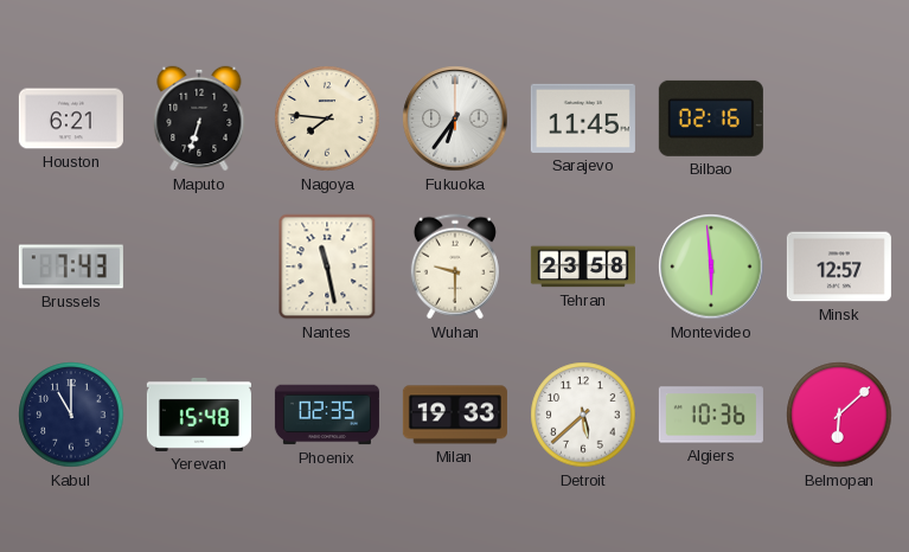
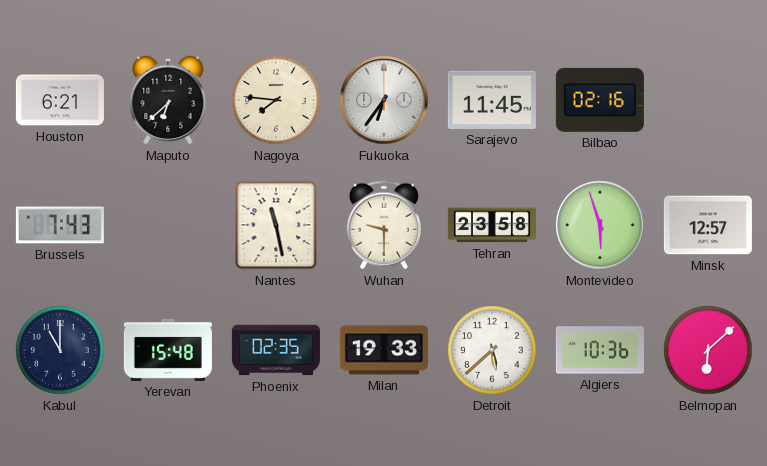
Maputo: 6:33 -> 6:38 (168, 100)
Montevideo: 5:59 -> 5:57 (600, 225)
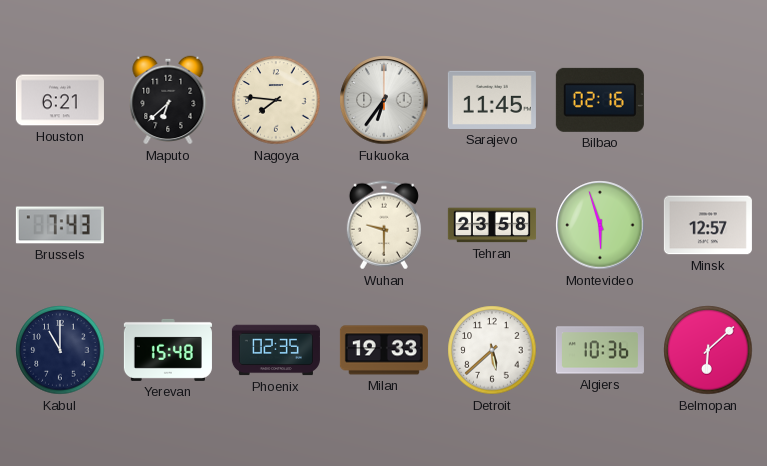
Nantes: 11:28 -> none (276, 225)
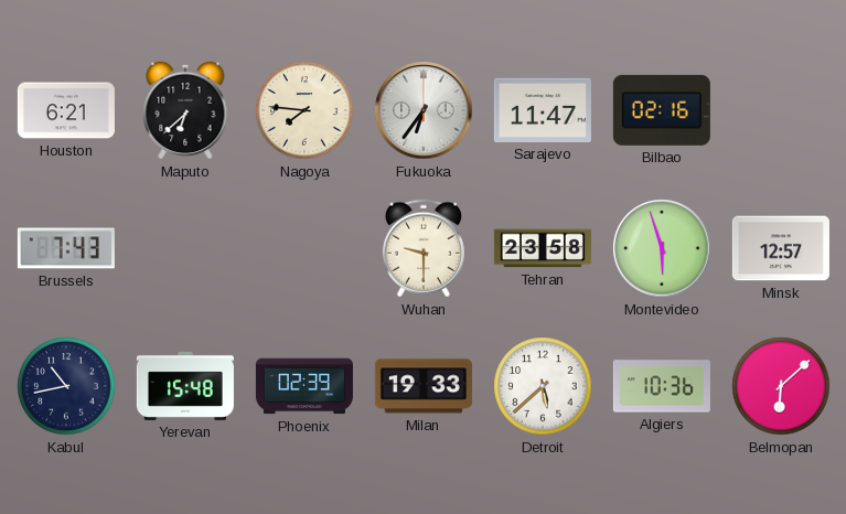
Sarajevo: 11:45 -> 11:47 (543, 110)
Kabul: 11:00 -> 10:43 (66, 386)
Phoenix: 02:35 -> 02:39 (304, 386)
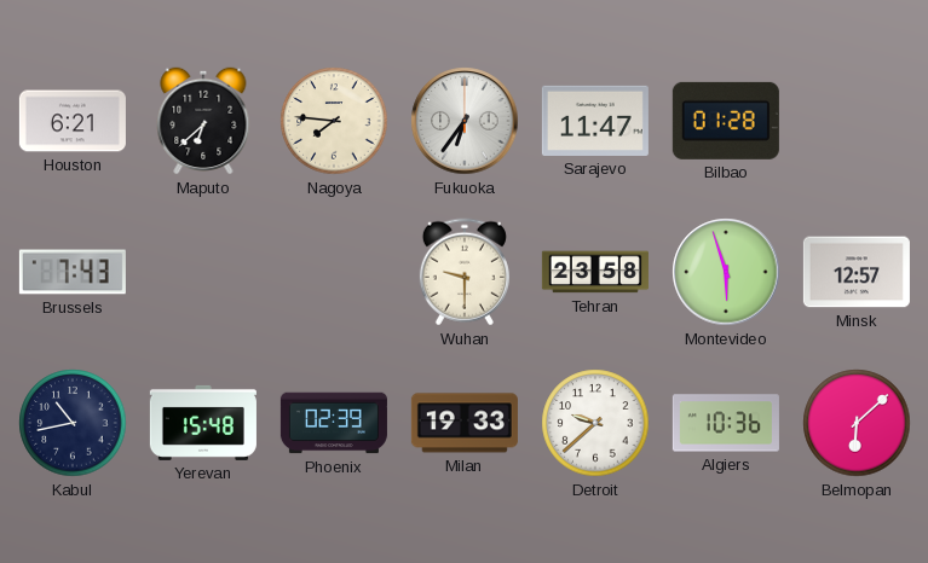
Bilbao: 02:16 -> 01:28 (726, 121)
Detroit: 5:38 -> 9:38 (595, 423)
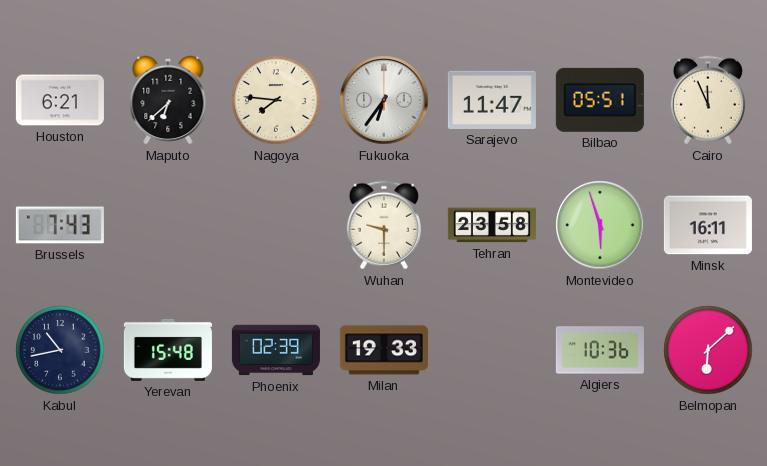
Bilbao: 01:28 -> 05:51 (600, 100)
Cairo: none -> 11:56 (708, 100)
Minsk: 12:57 -> 16:11 (708, 225)
Detroit: 9:38 -> none (595, 423)
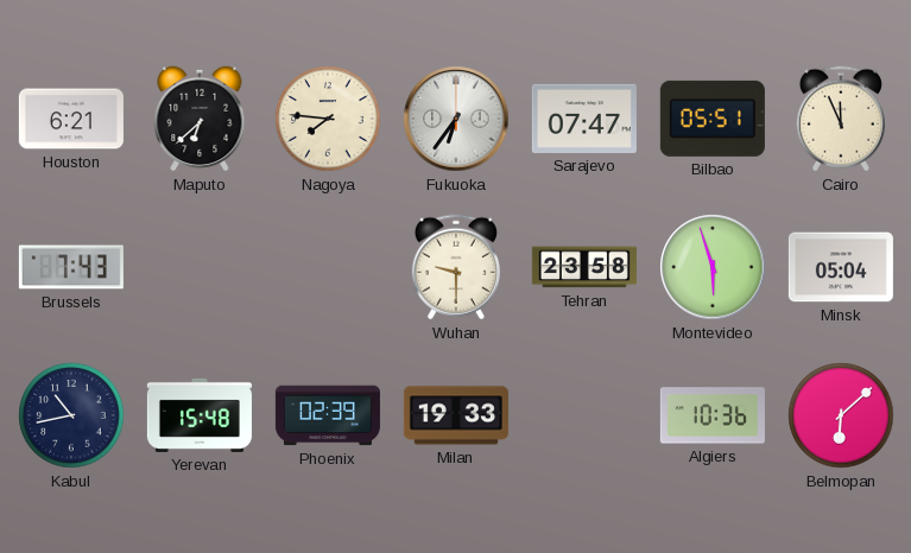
Sarajevo: 11:47 -> 07:47 (584, 119)
Minsk: 16:11 -> 05:04 (841, 267)
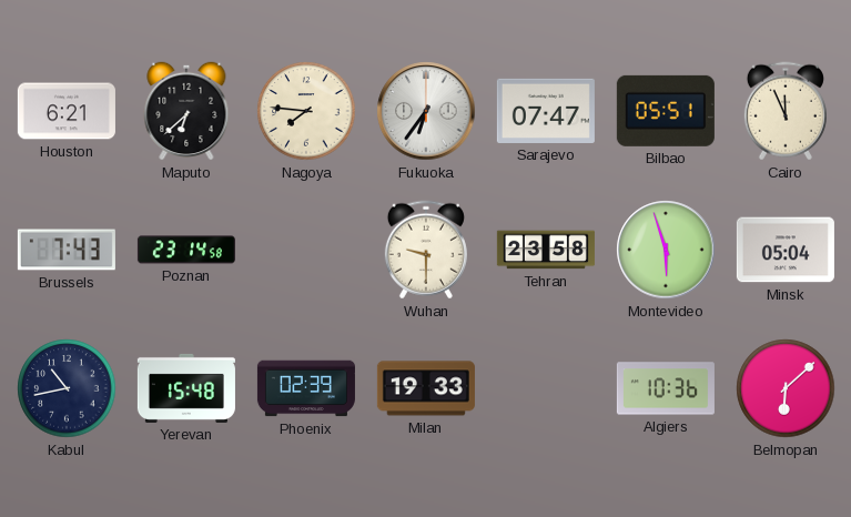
Poznan: none -> 23:14 (186, 250)
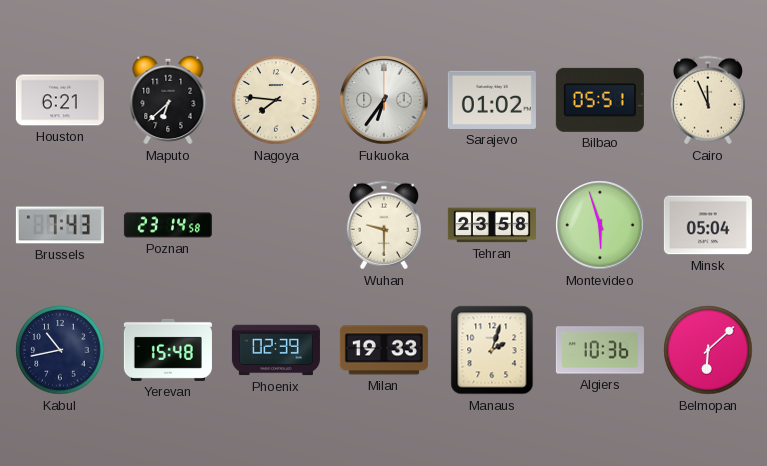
Sarajevo: 07:47 -> 01:02 (492, 100)
Manaus: none -> 2:03 (492, 350)
